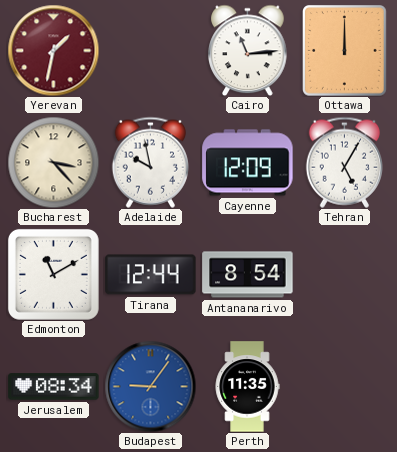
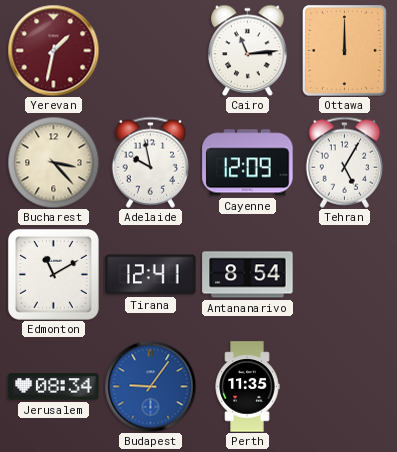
Tirana: 12:44 -> 12:41 (151, 275)
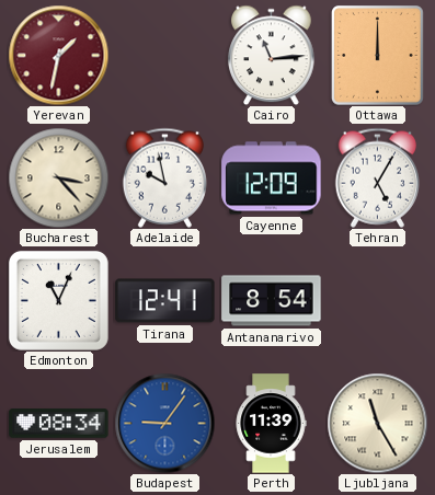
Edmonton: 11:10 -> 11:04 (58, 300)
Perth: 11:35 -> 11:39 (271, 424)
Ljubljana: none -> 11:25 (377, 423)
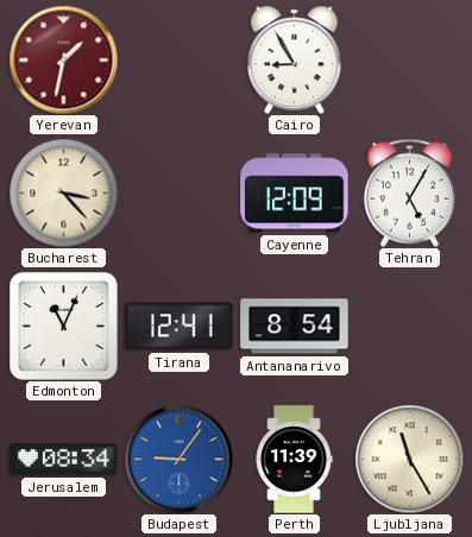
Cairo: 11:14 -> 8:55 (295, 59)
Ottawa: 12:00 -> none (378, 56)
Adelaide: 9:58 -> none (164, 177)
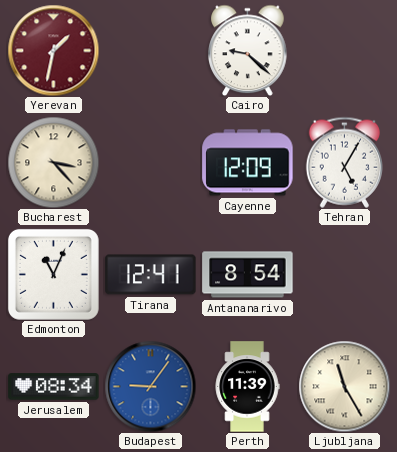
Cairo: 8:55 -> 9:22 (248, 50)
